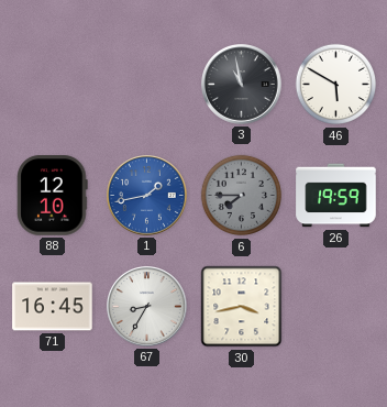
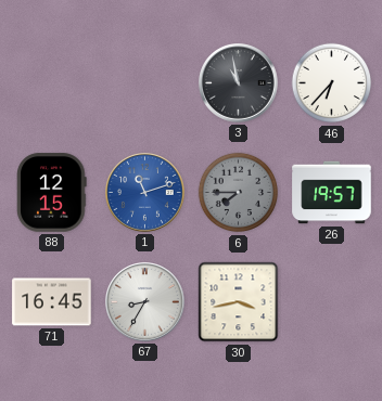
46: 5:50 -> 6:37 (332, 83)
88: 12:10 -> 12:15 (52, 193)
1: 1:43 -> 11:12 (145, 193)
26: 19:59 -> 19:57 (332, 193)
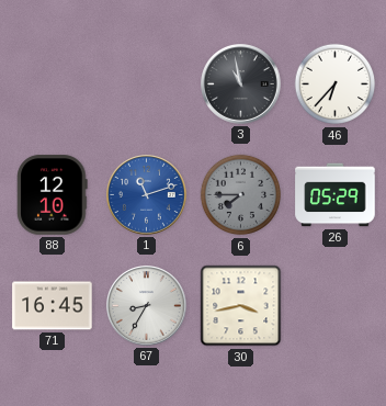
88: 12:15 -> 12:10 (53, 195)
26: 19:57 -> 05:29 (336, 195)
